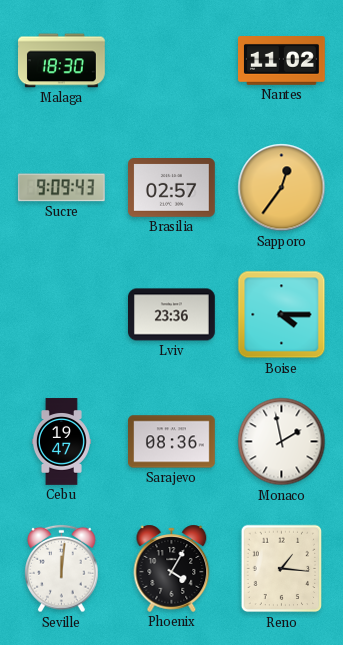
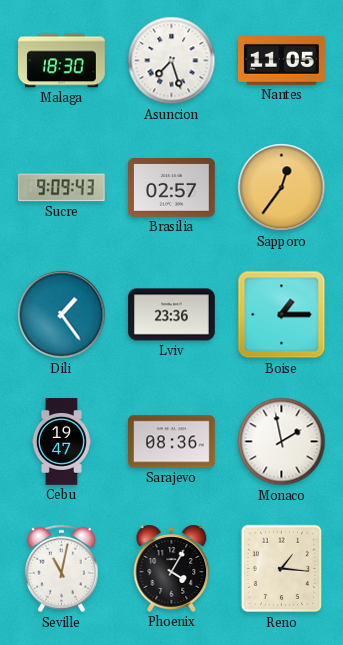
Asuncion: none -> 7:27 (172, 61)
Nantes: 11:02 -> 11:05 (282, 61)
Dili: none -> 1:24 (62, 315)
Boise: 4:15 -> 1:15 (282, 315)
Seville: 12:01 -> 11:02 (62, 569)
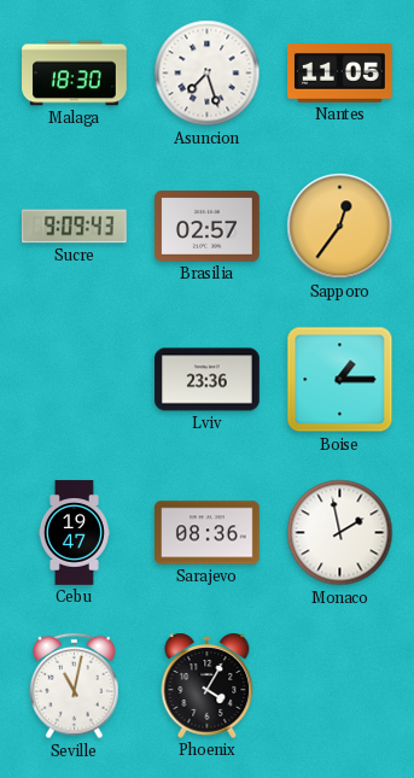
Dili: 1:24 -> none (62, 315)
Reno: 1:16 -> none (282, 569)
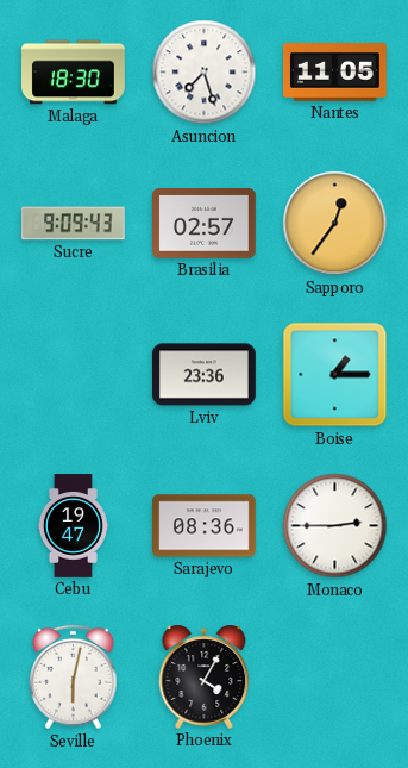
Monaco: 1:58 -> 2:45 (335, 526)
Seville: 11:02 -> 6:02 (74, 678)
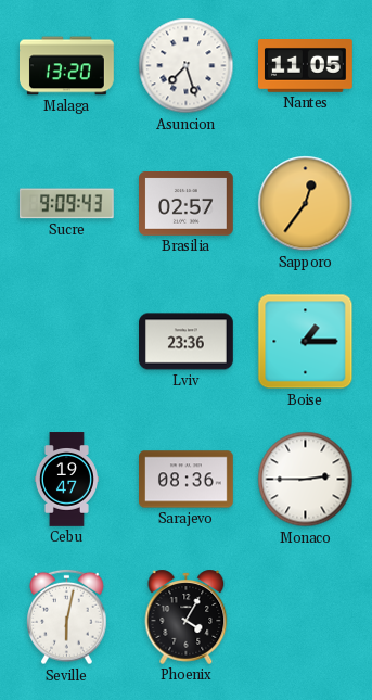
Malaga: 18:30 -> 13:20 (67, 66)
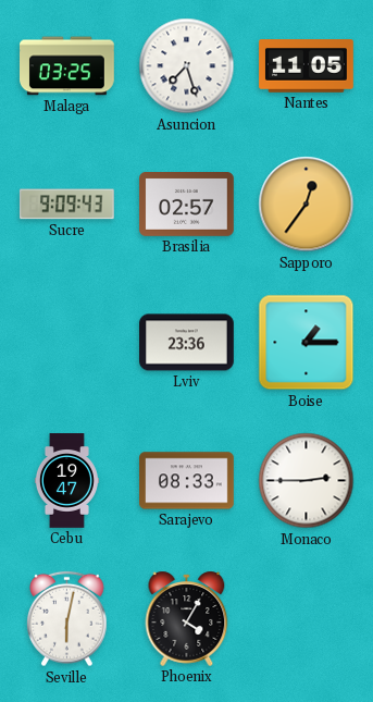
Malaga: 13:20 -> 03:25 (67, 66)
Sarajevo: 08:36 -> 08:33 (187, 481)
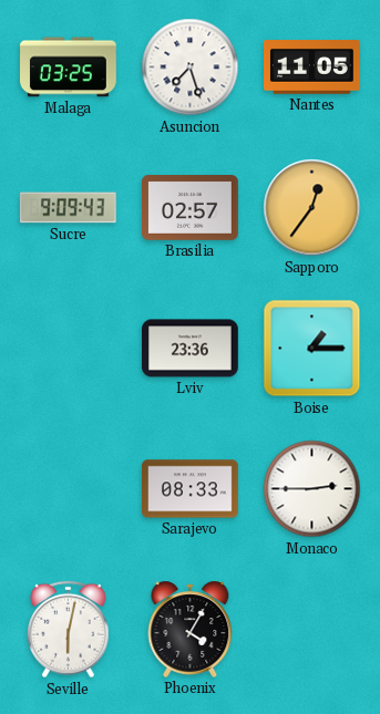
Cebu: 19:47 -> none (66, 481)
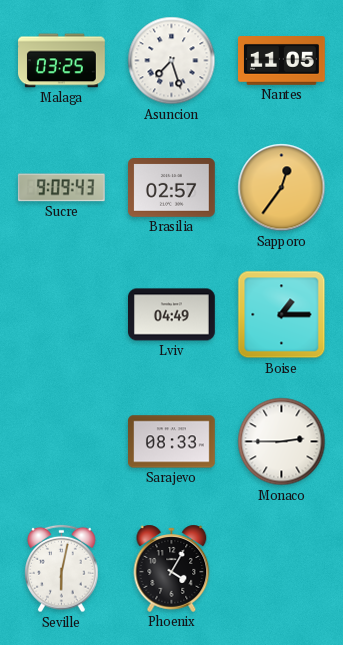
Lviv: 23:36 -> 04:49 (172, 315)
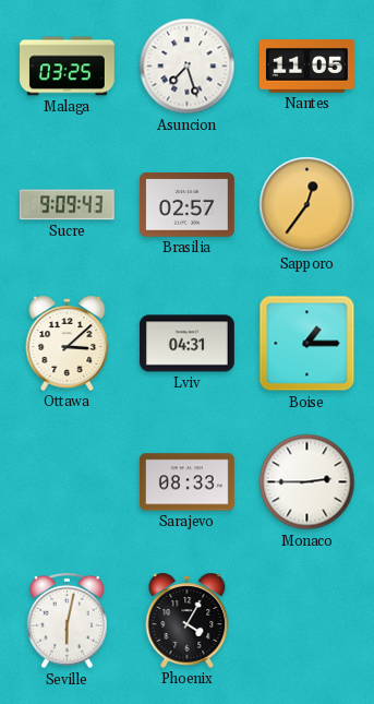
Ottawa: none -> 3:08 (68, 343)
Lviv: 04:49 -> 04:31 (188, 344)
